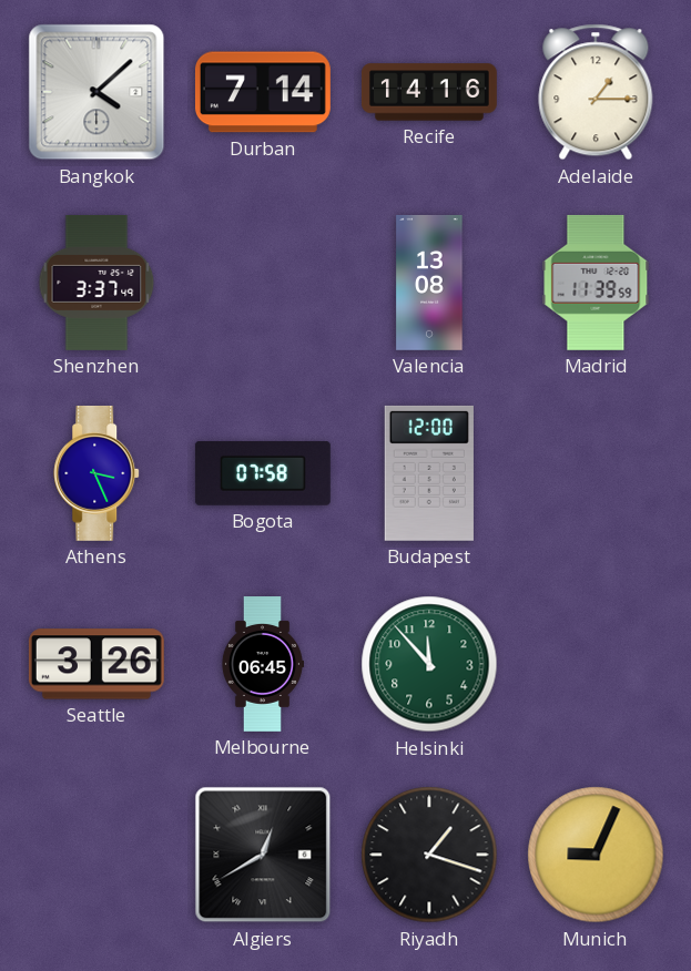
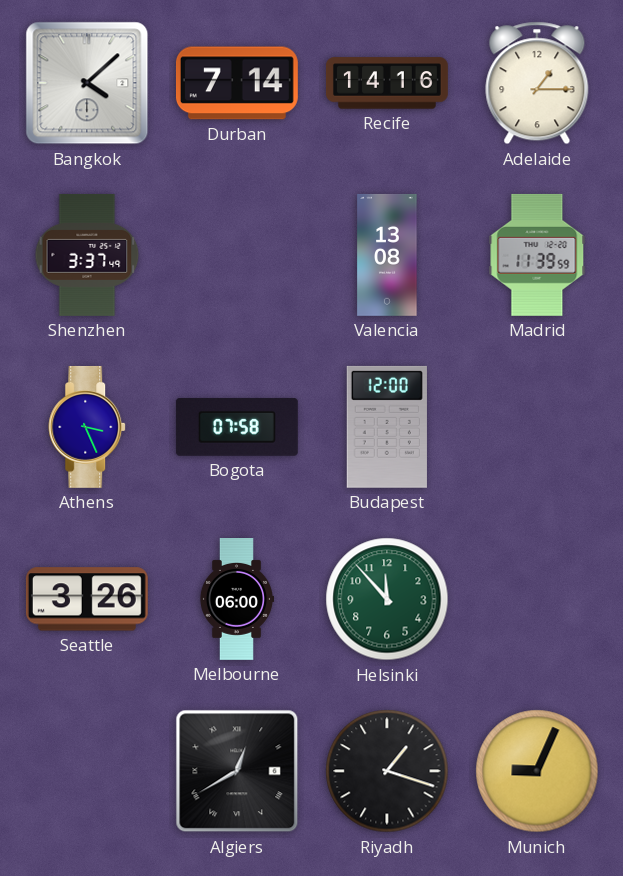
Melbourne: 06:45 -> 06:00 (236, 600)
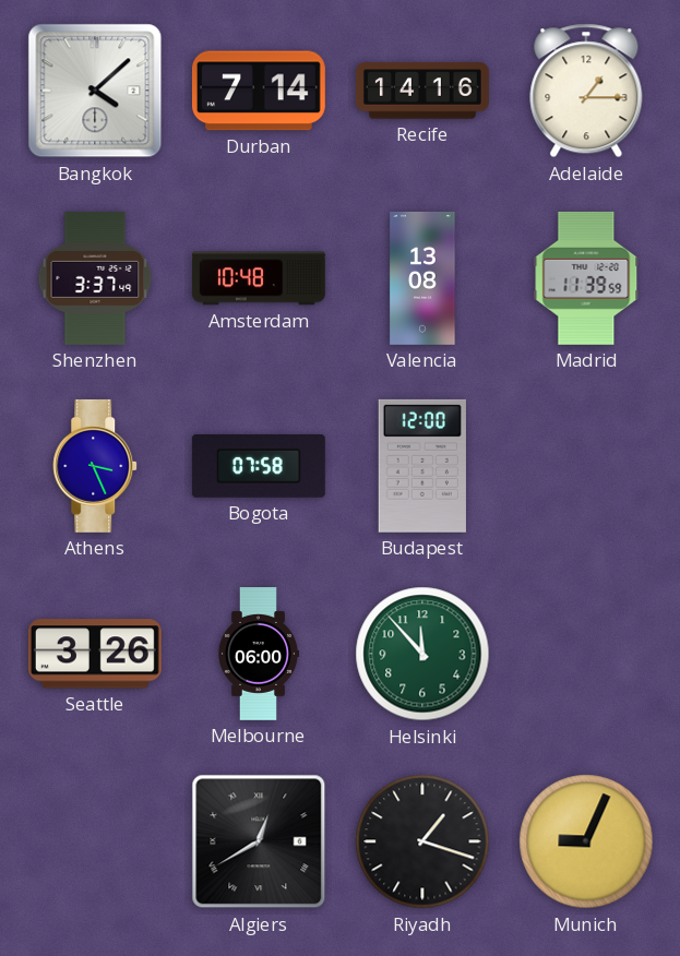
Amsterdam: none -> 10:48 (259, 278)
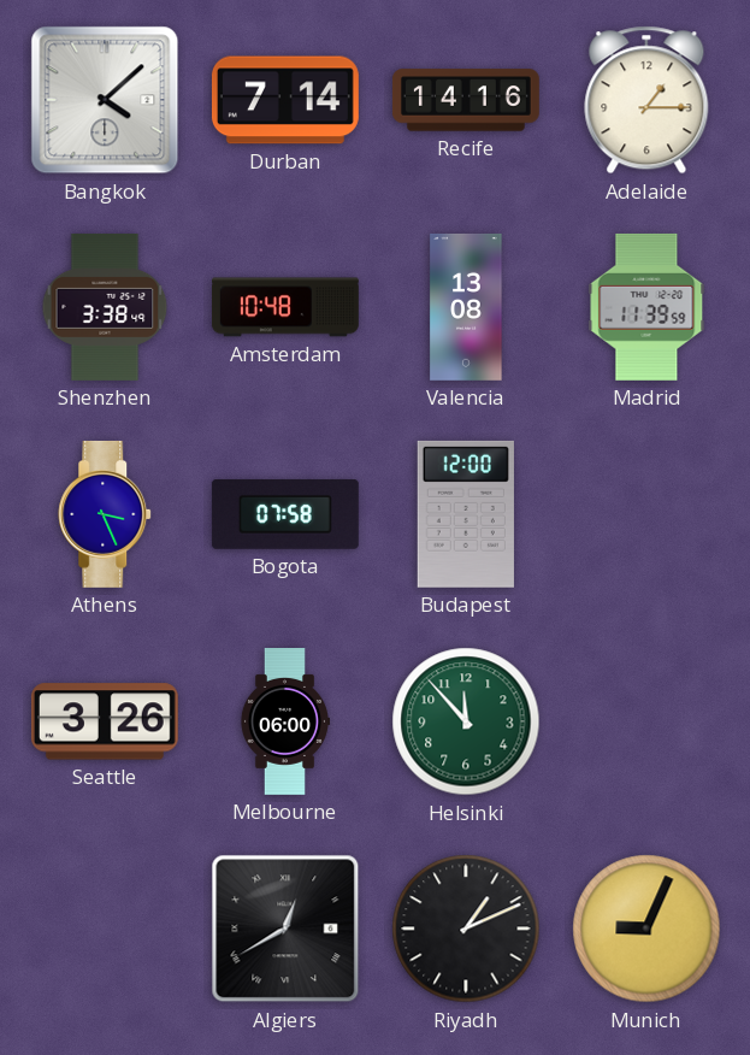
Shenzhen: 3:37 -> 3:38 (105, 307)
Riyadh: 1:18 -> 1:11 (466, 929)
